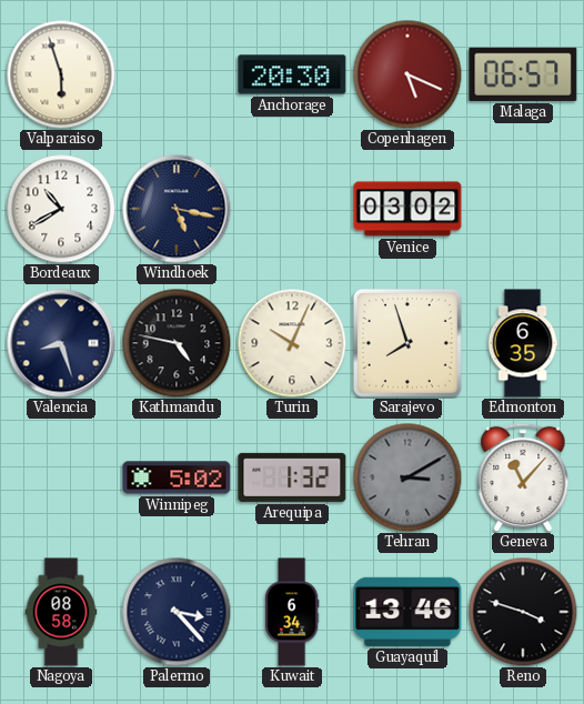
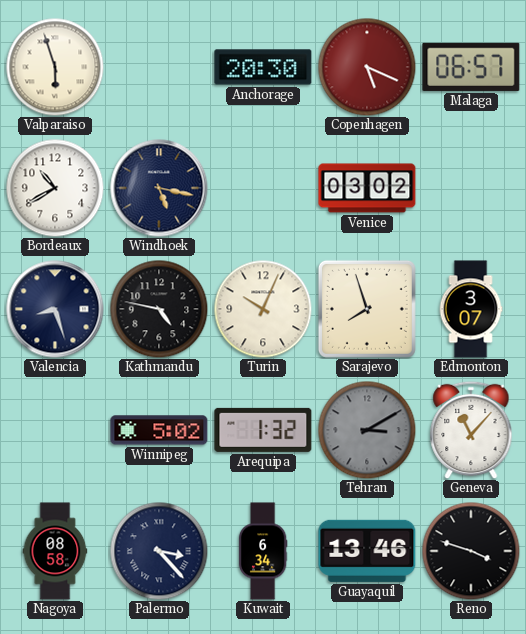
Edmonton: 6:35 -> 3:07 (471, 309)
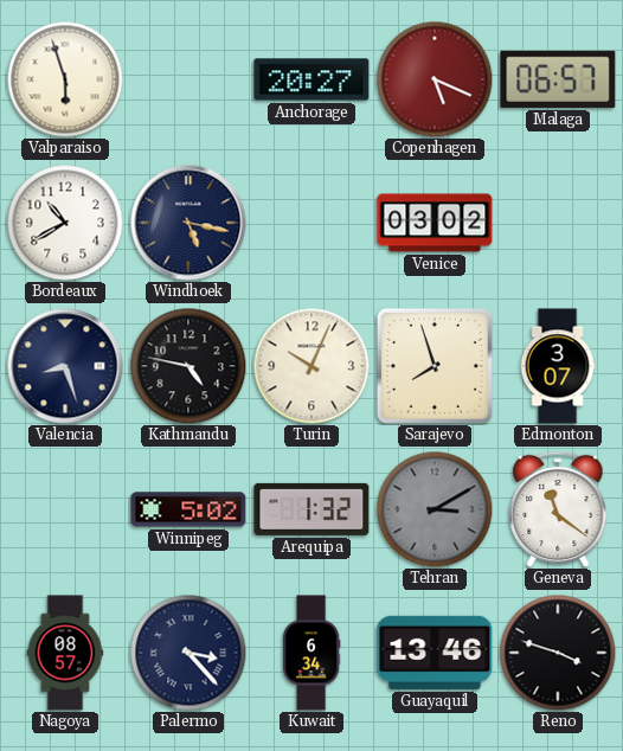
Anchorage: 20:30 -> 20:27 (311, 79)
Geneva: 11:07 -> 11:21 (558, 509)
Nagoya: 08:58 -> 08:57 (65, 653)
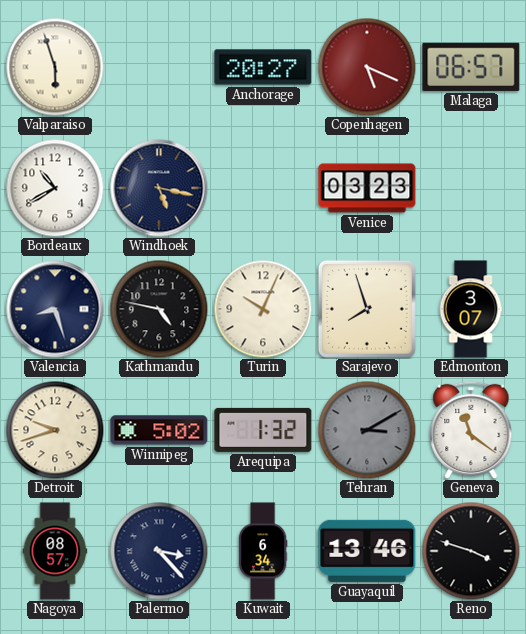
Venice: 03:02 -> 03:23 (367, 188)
Detroit: none -> 9:42 (55, 430)
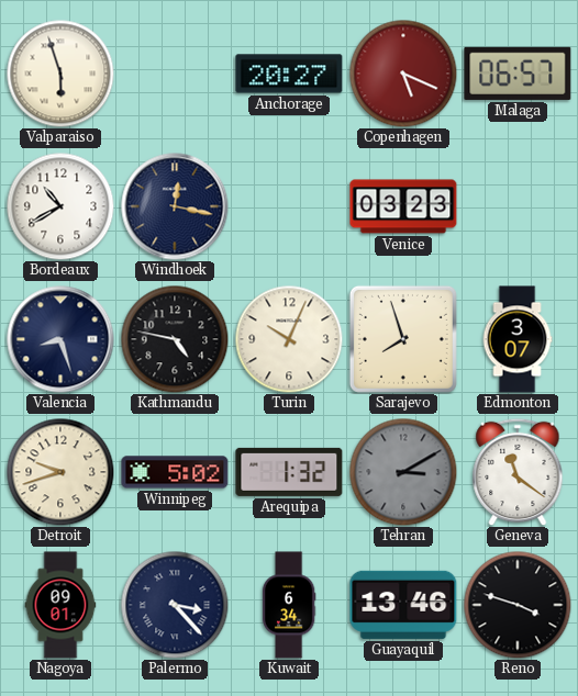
Windhoek: 5:17 -> 12:17 (175, 206)
Nagoya: 08:57 -> 09:01 (60, 605)
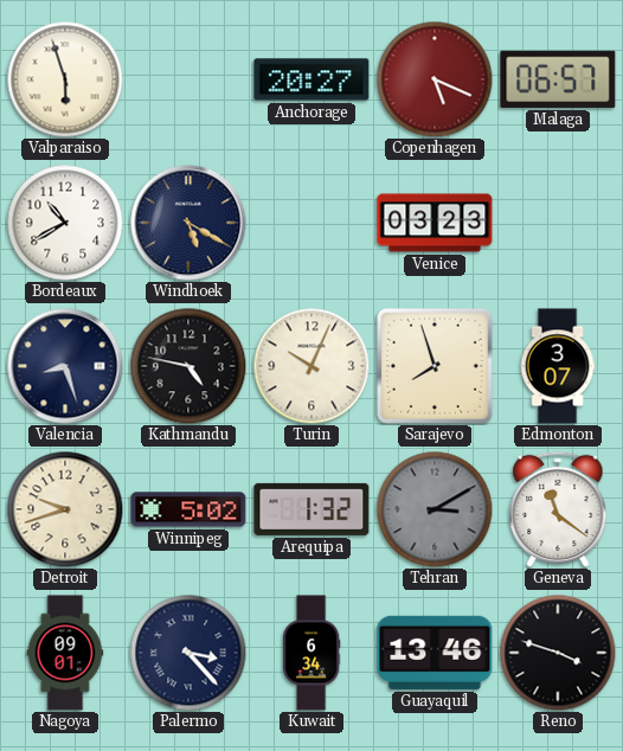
Windhoek: 12:17 -> 5:20 (188, 223)
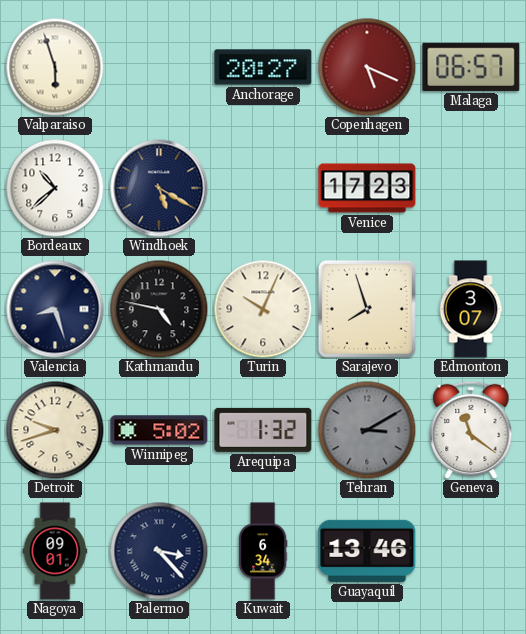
Bordeaux: 10:40 -> 10:38 (55, 188)
Venice: 03:23 -> 17:23 (367, 188)
Reno: 3:48 -> none (558, 653)
